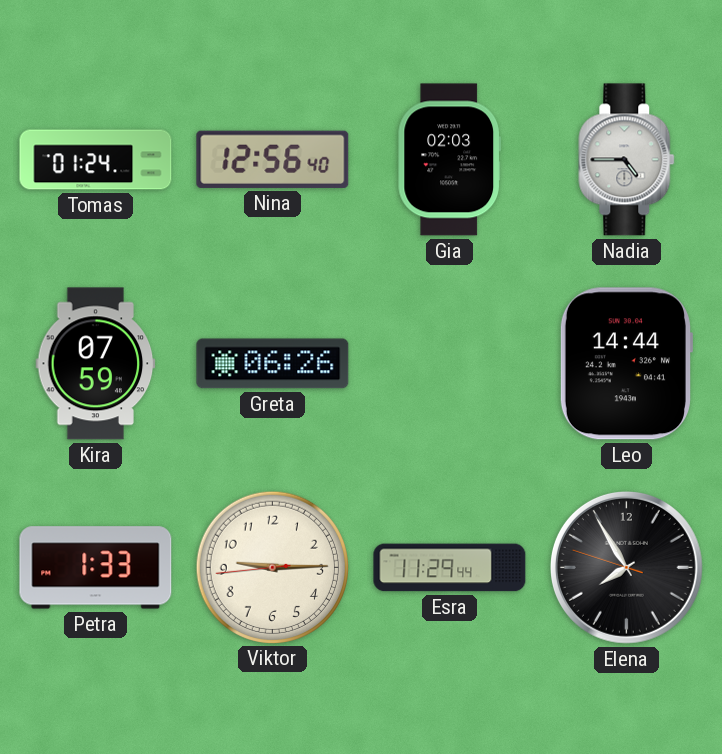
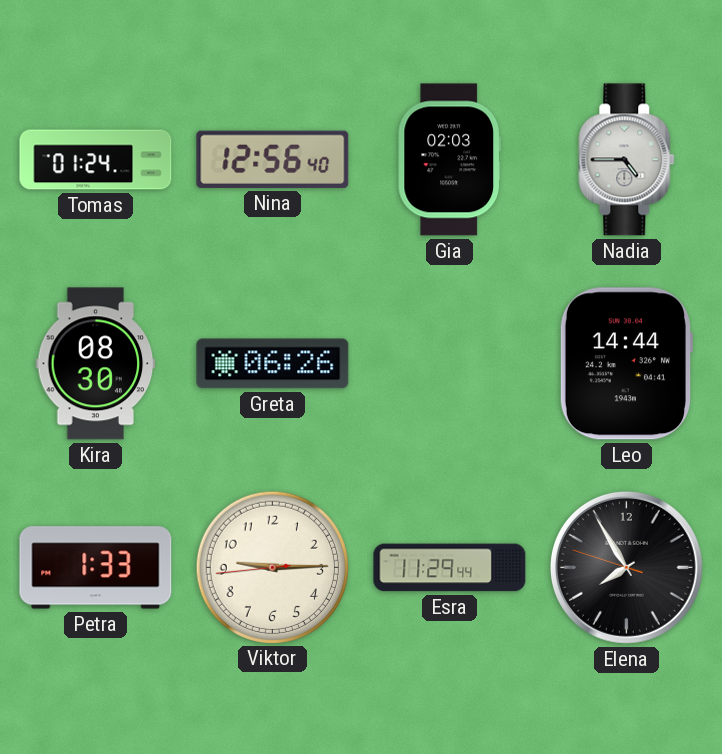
Kira: 07:59 -> 08:30 (96, 364)
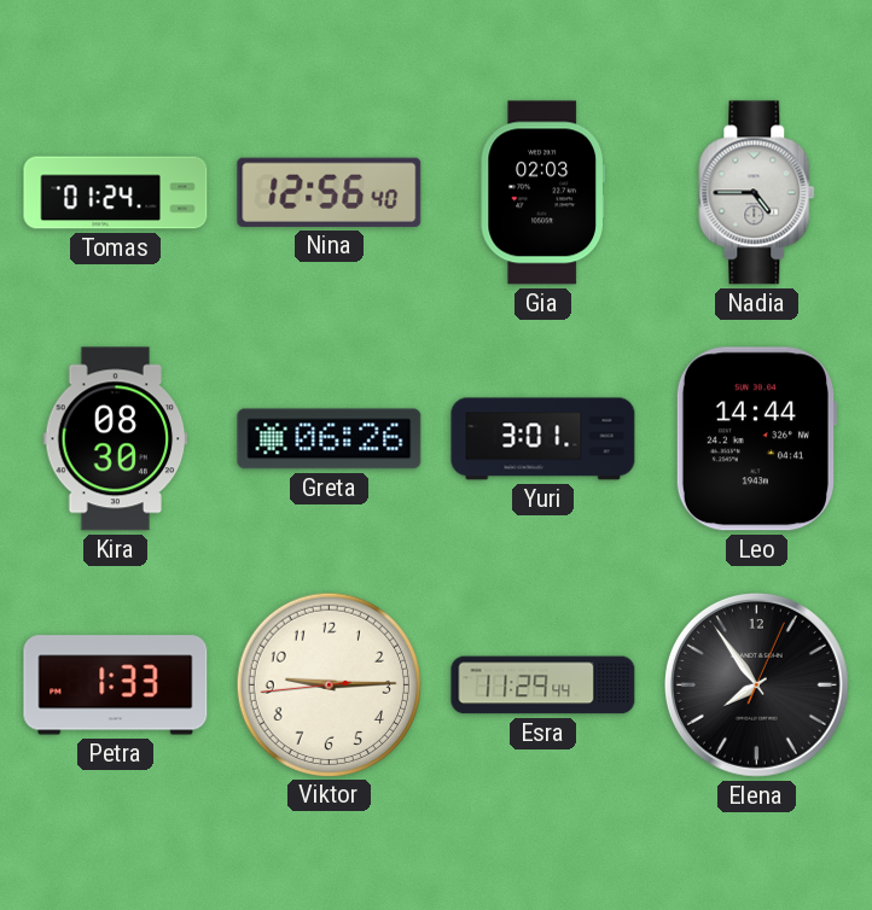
Yuri: none -> 3:01 (543, 439)
Elena: 7:54:48 -> 7:54:04 (756, 684)
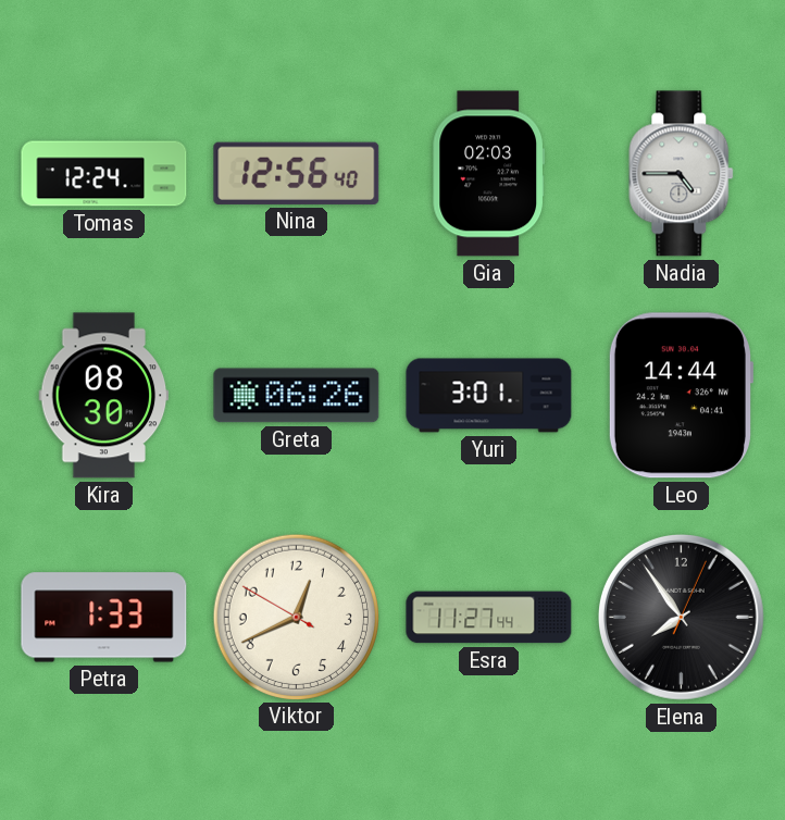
Tomas: 01:24 -> 12:24 (104, 174)
Viktor: 9:14 -> 12:40 (296, 617)
Esra: 11:29 -> 11:27 (489, 618)
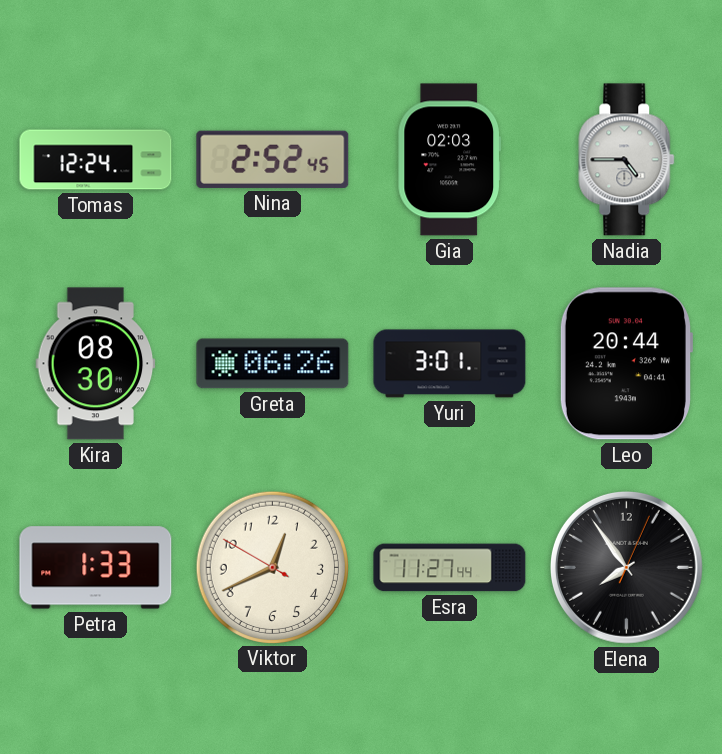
Nina: 12:56 -> 2:52 (273, 159)
Leo: 14:44 -> 20:44 (626, 364)
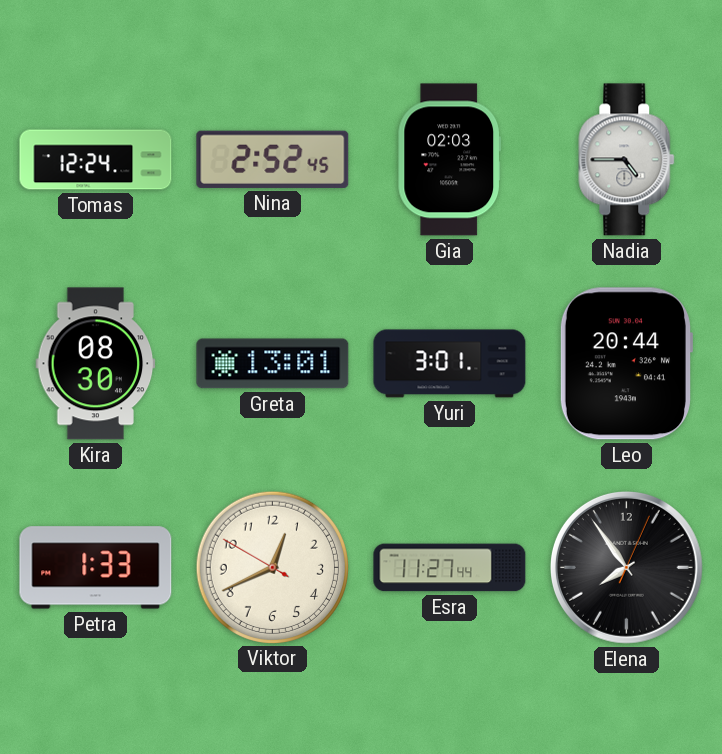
Greta: 06:26 -> 13:01 (273, 364)
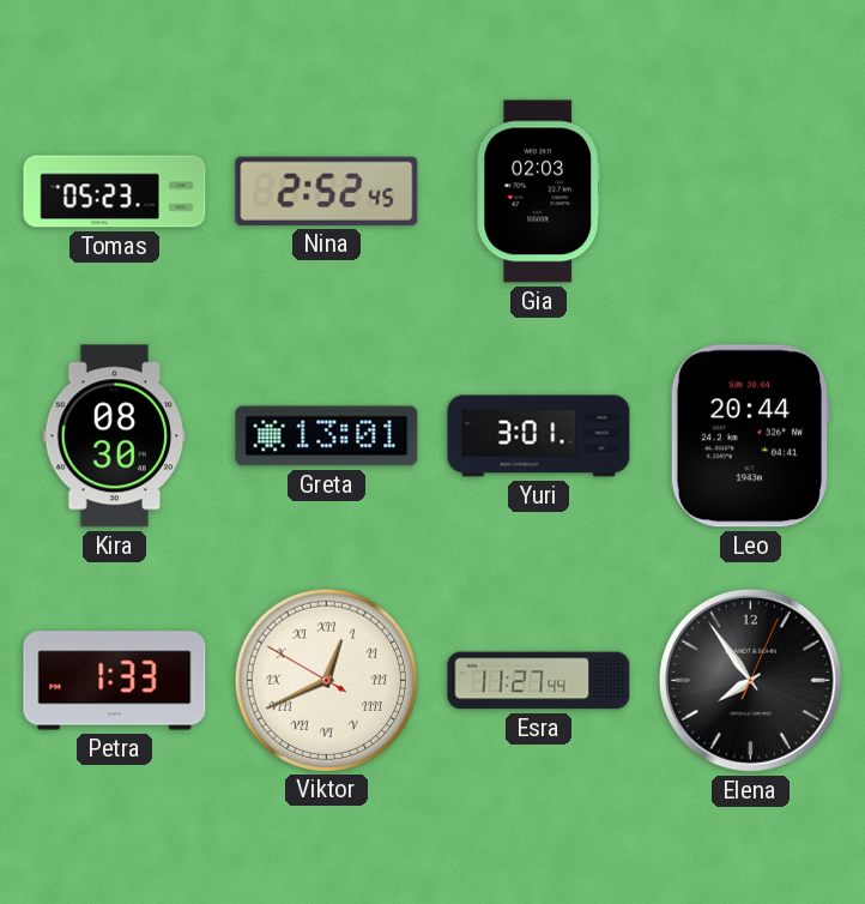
Tomas: 12:24 -> 05:23 (115, 192)
Nadia: 4:45 -> none (627, 160)
Viktor numerals: Arabic -> Roman (326, 680)
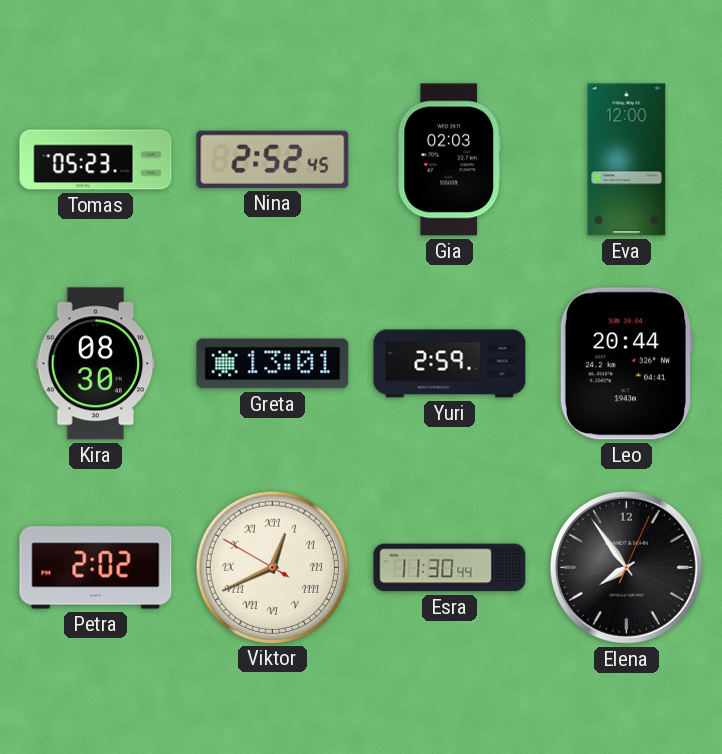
Eva: none -> 12:00 (627, 160)
Yuri: 3:01 -> 2:59 (450, 364)
Petra: 1:33 -> 2:02 (96, 568)
Esra: 11:27 -> 11:30 (450, 568)
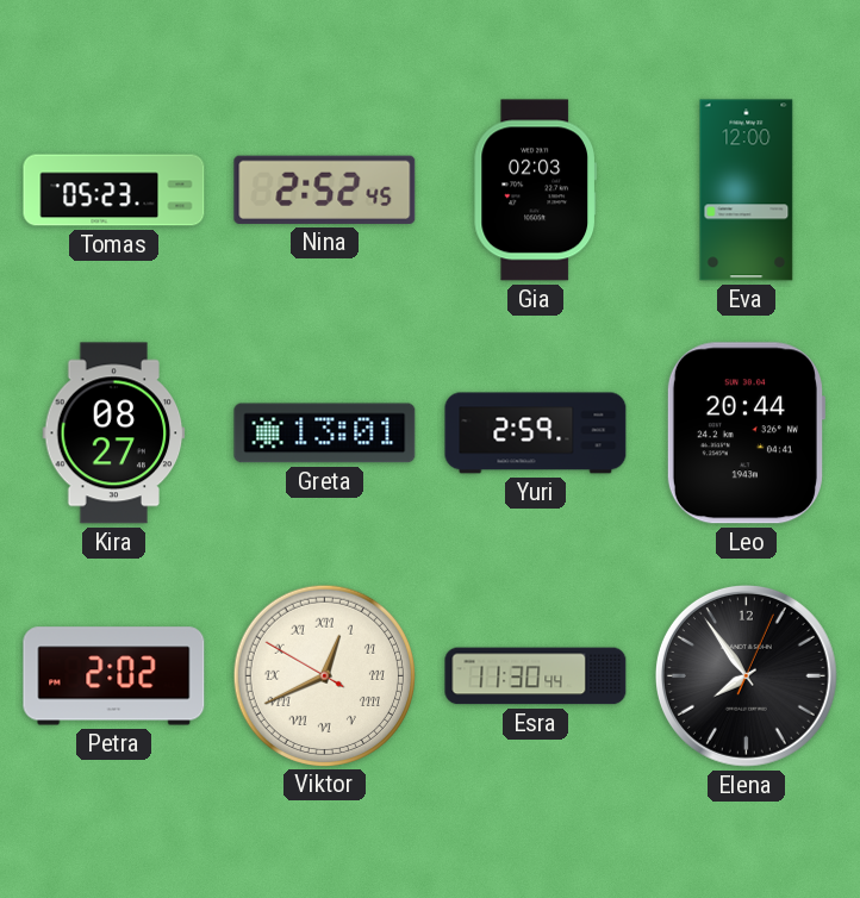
Kira: 08:30 -> 08:27 (114, 434)
